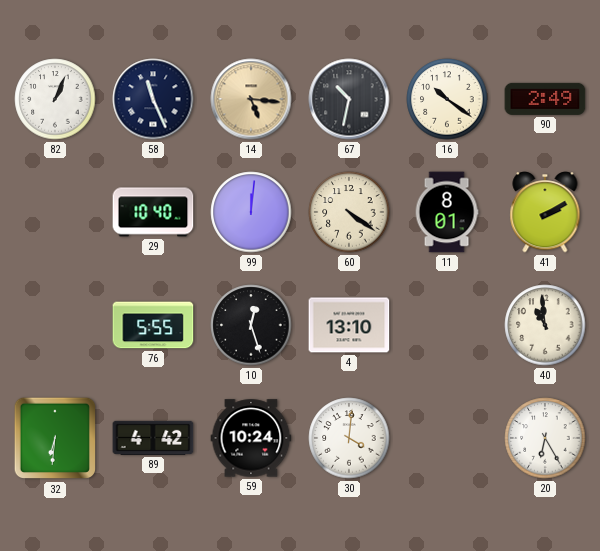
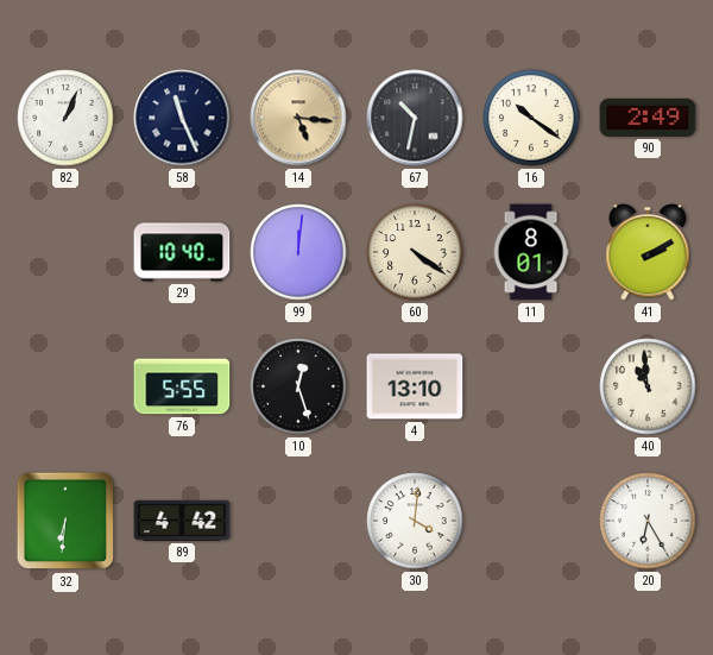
59: 10:24 -> none (251, 438)
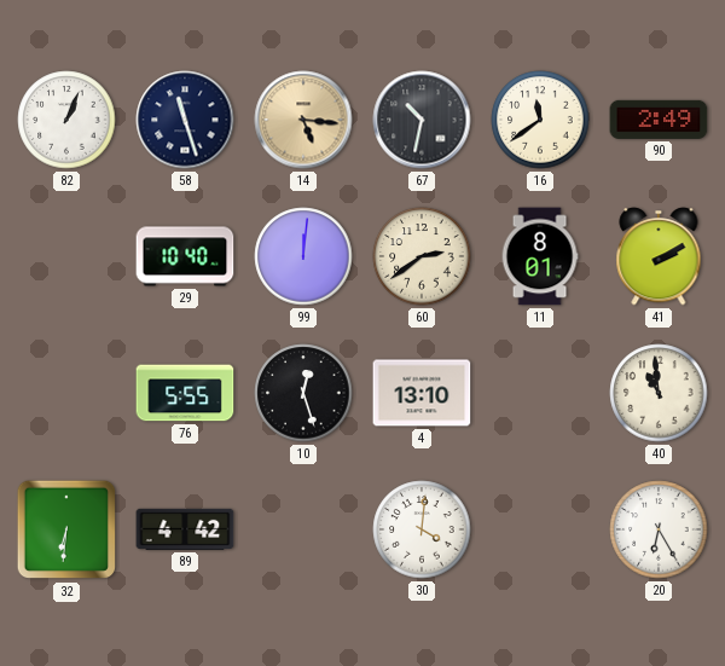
58: 11:26 -> 11:27 (185, 120)
16: 10:21 -> 11:39 (540, 120)
60: 4:21 -> 2:39 (422, 256)
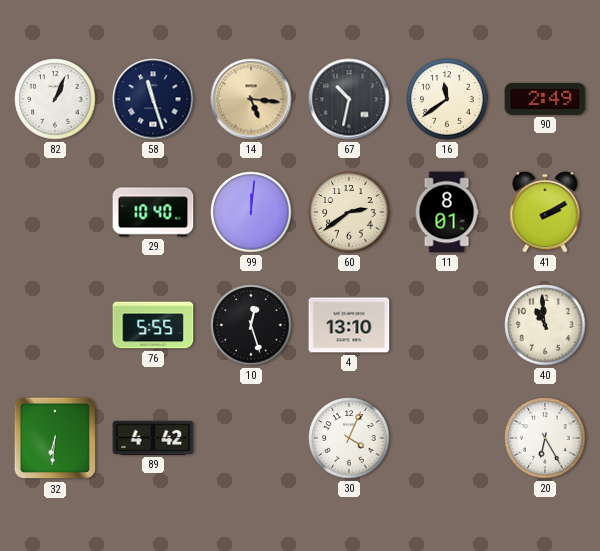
30: 4:01 -> 4:04 (349, 438)
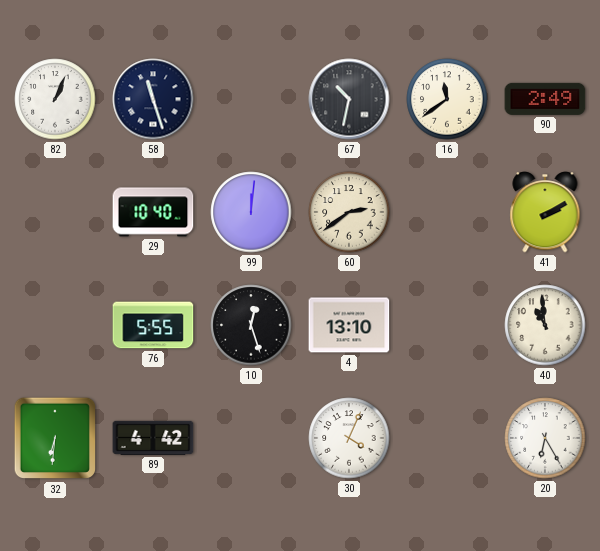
14: 5:16 -> none (251, 99)
11: 8:01 -> none (447, 212)
